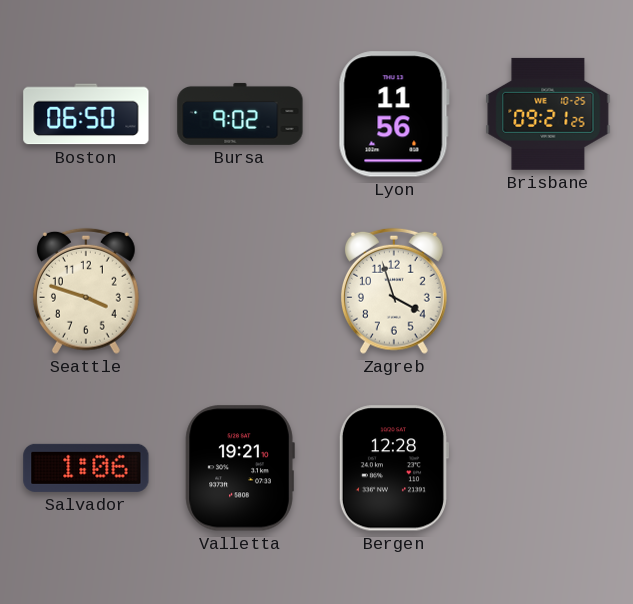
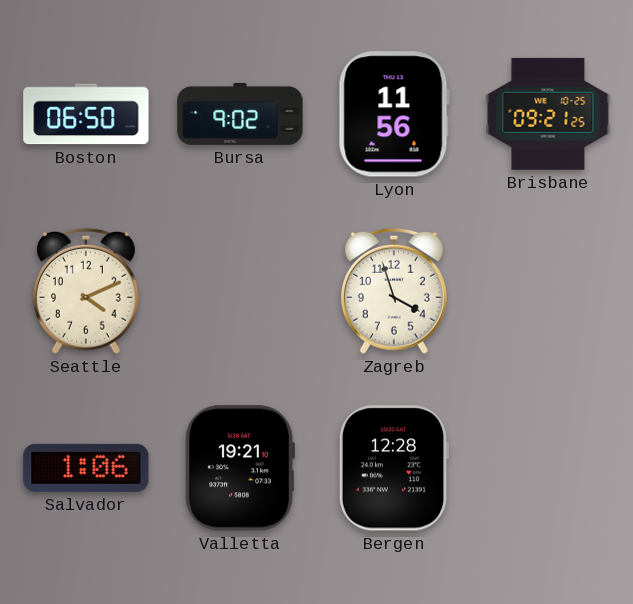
Seattle: 3:48 -> 4:11 (86, 291)
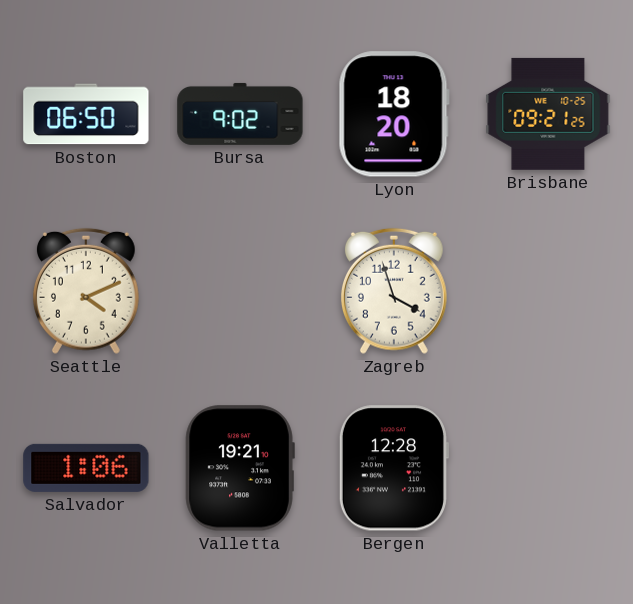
Lyon: 11:56 -> 18:20 (394, 114)
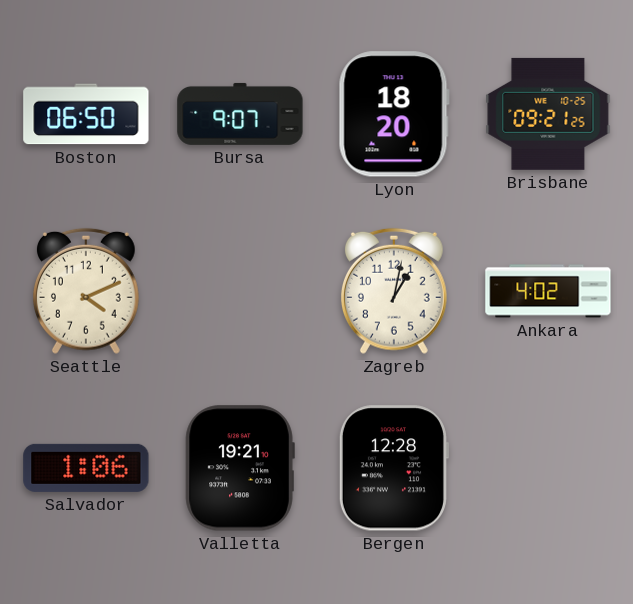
Bursa: 9:02 -> 9:07 (240, 114)
Zagreb: 3:57 -> 1:02 (394, 291)
Ankara: none -> 4:02 (548, 291)
